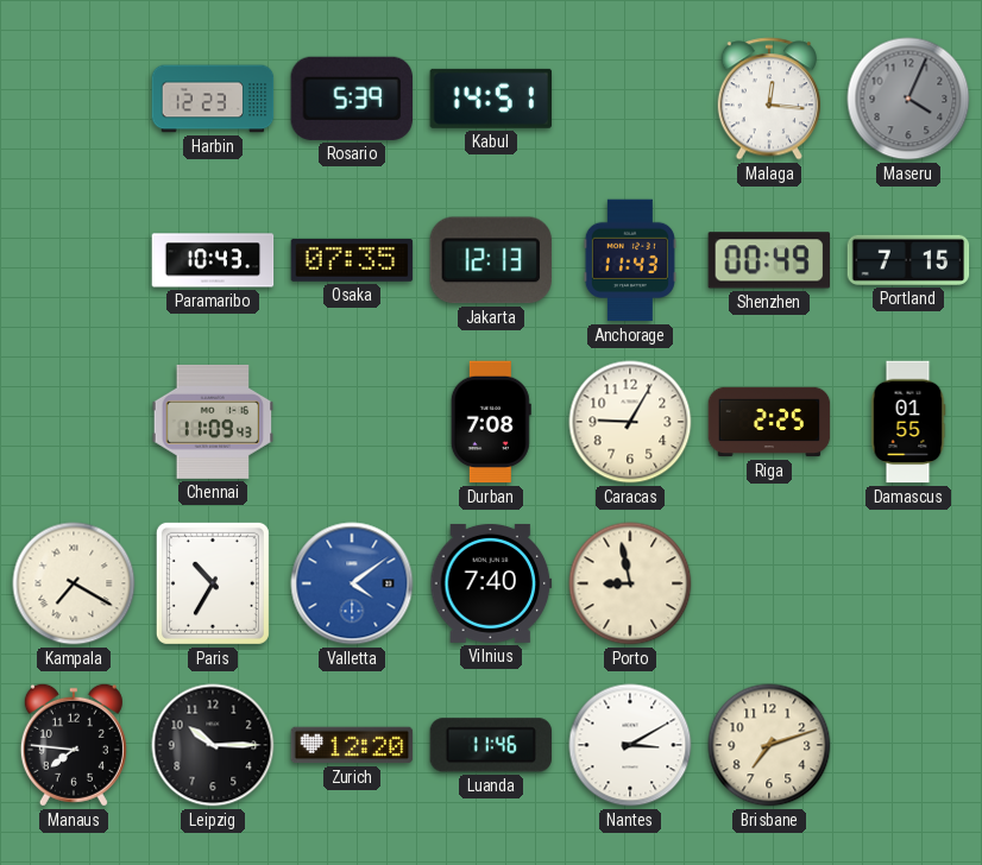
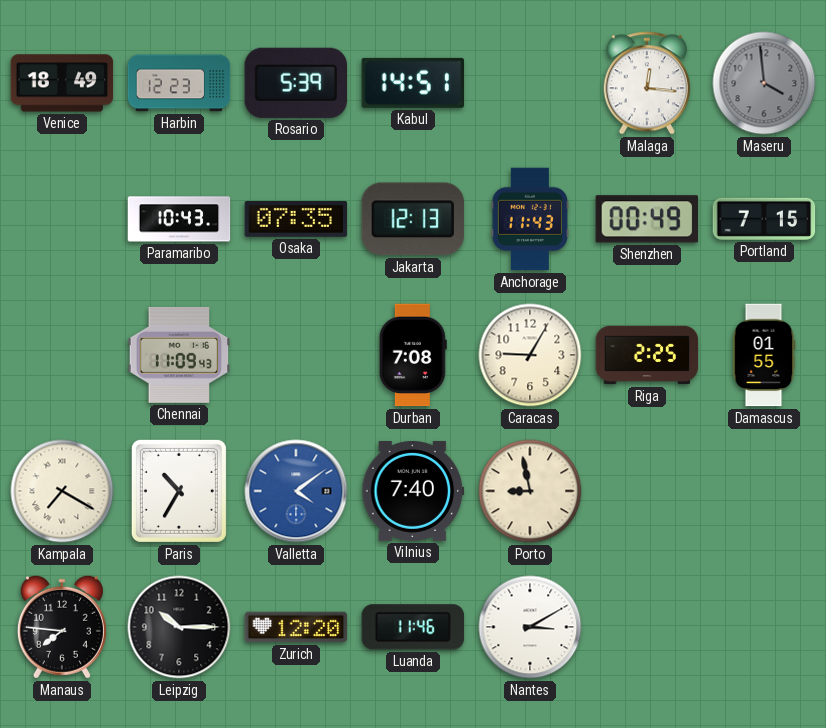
Venice: none -> 18:49 (62, 83)
Maseru: 4:04 -> 3:59 (764, 83)
Brisbane: 7:12 -> none (769, 745)
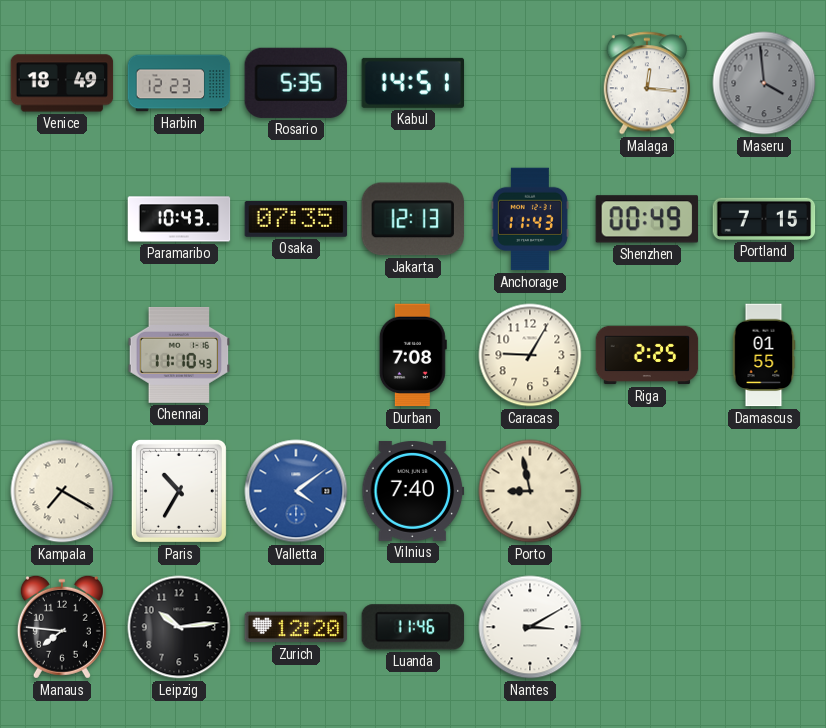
Rosario: 5:39 -> 5:35 (295, 83)
Chennai: 11:09 -> 11:10 (179, 355)
Leipzig: 10:15 -> 10:14 (179, 627)
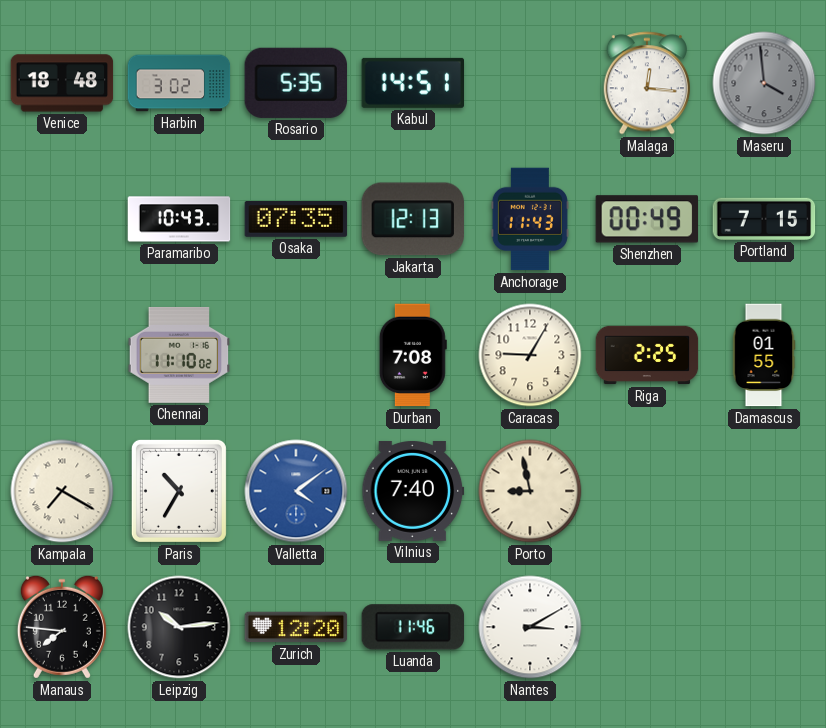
Venice: 18:49 -> 18:48 (62, 83)
Harbin: 12:23 -> 3:02 (179, 83)
Chennai: 11:10:43 -> 11:10:02 (179, 355)
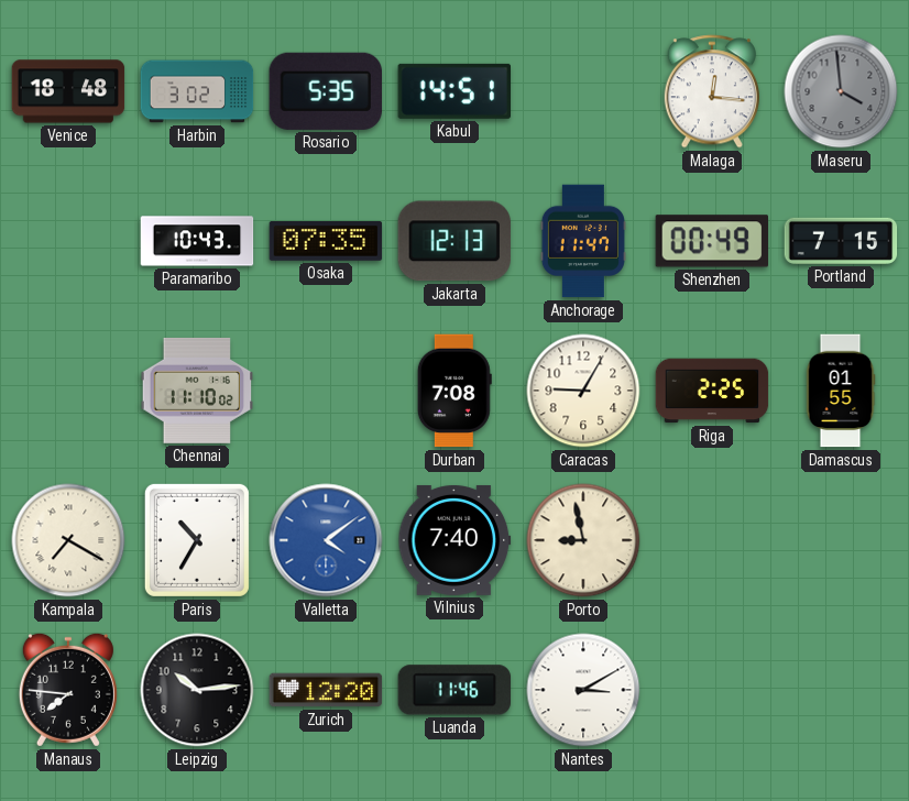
Anchorage: 11:43 -> 11:47 (583, 241)
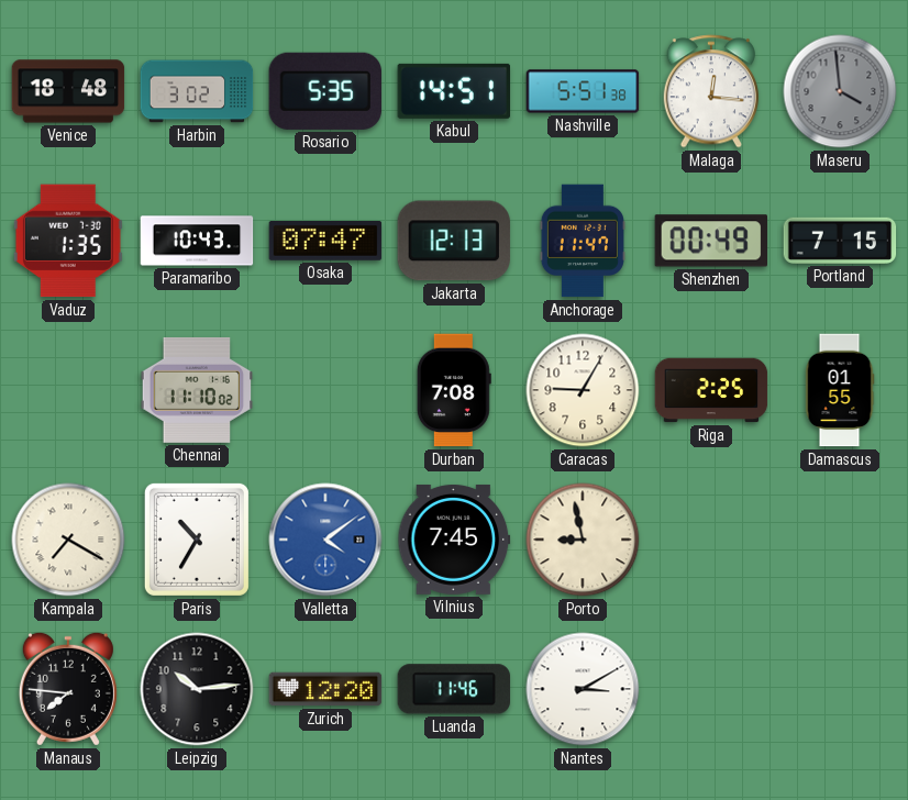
Nashville: none -> 5:51 (583, 91)
Vaduz: none -> 1:35 (68, 241)
Osaka: 07:35 -> 07:47 (325, 242)
Vilnius: 7:40 -> 7:45 (454, 540)
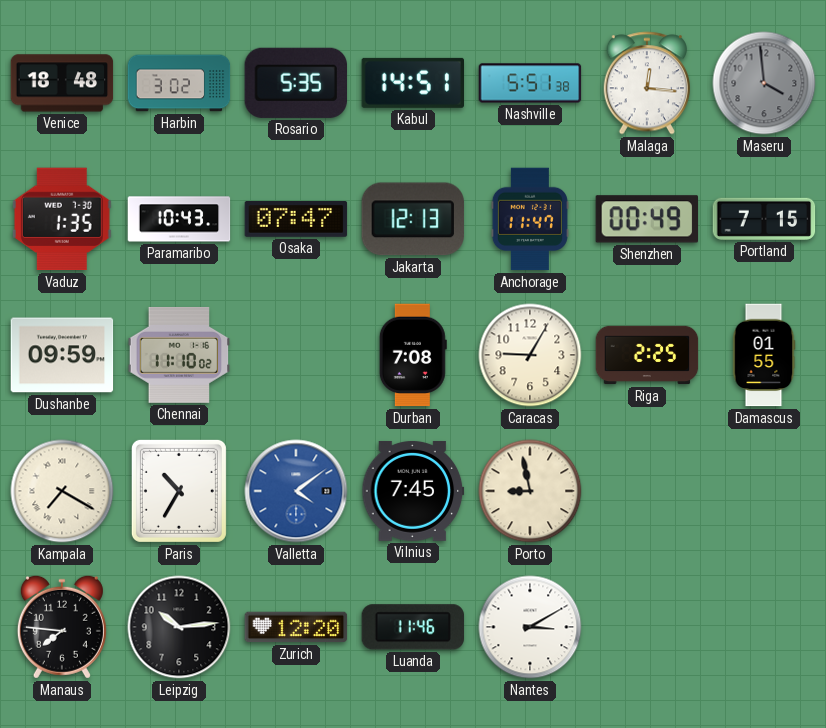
Dushanbe: none -> 09:59 (62, 355)
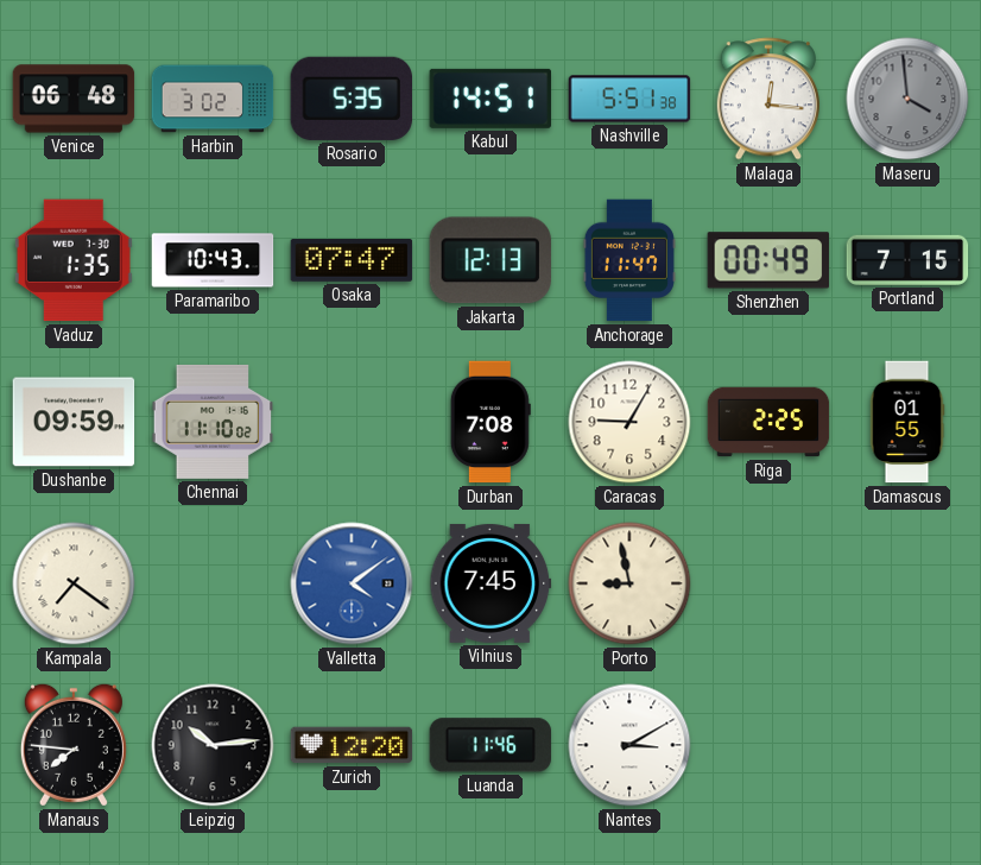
Venice: 18:48 -> 06:48 (74, 99)
Kampala: 7:20 -> 7:21 (74, 583)
Paris: 10:35 -> none (179, 491)
